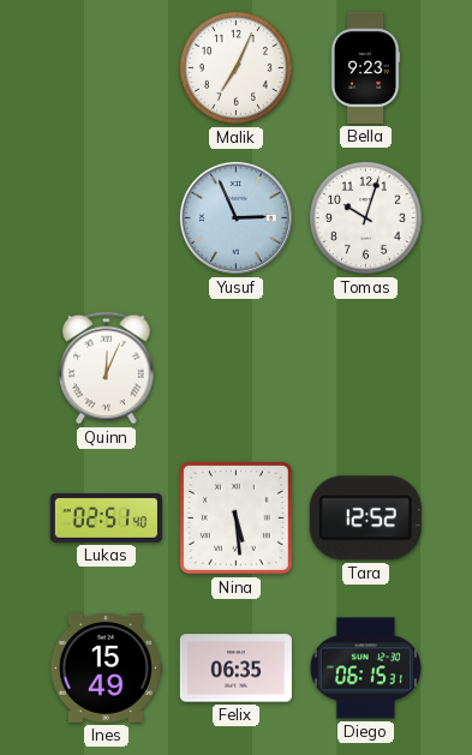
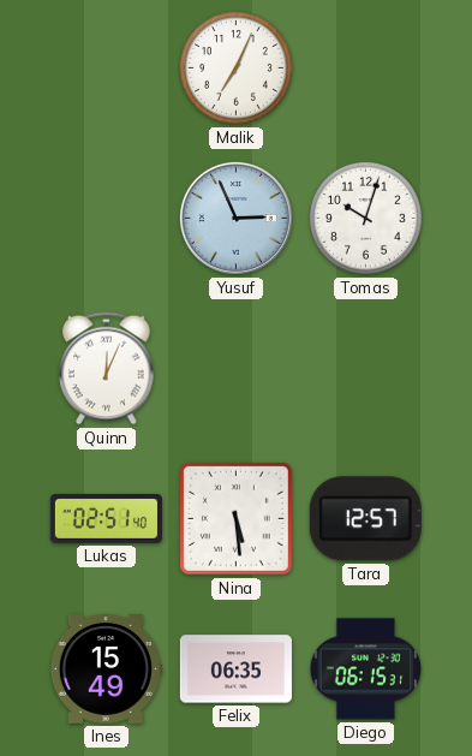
Bella: 9:23 -> none (365, 67)
Tara: 12:52 -> 12:57 (365, 519)
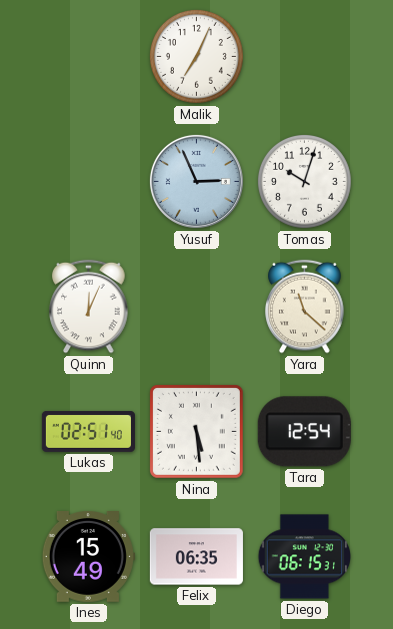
Yara: none -> 11:22 (305, 307)
Tara: 12:57 -> 12:54 (304, 432)
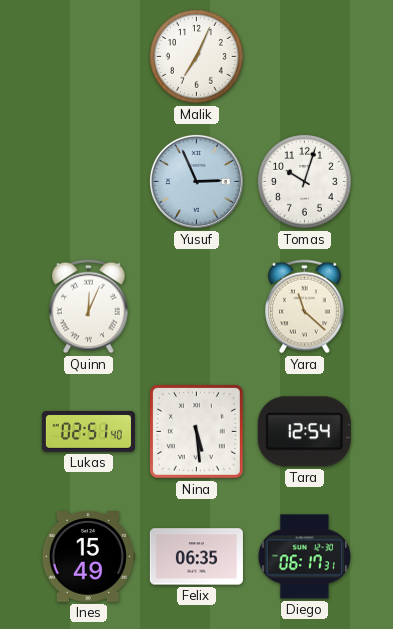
Diego: 06:15 -> 06:17 (304, 557)
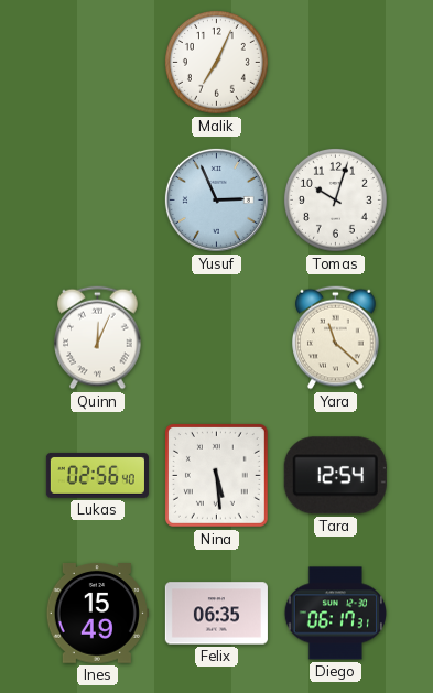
Lukas: 02:51 -> 02:56 (97, 475)
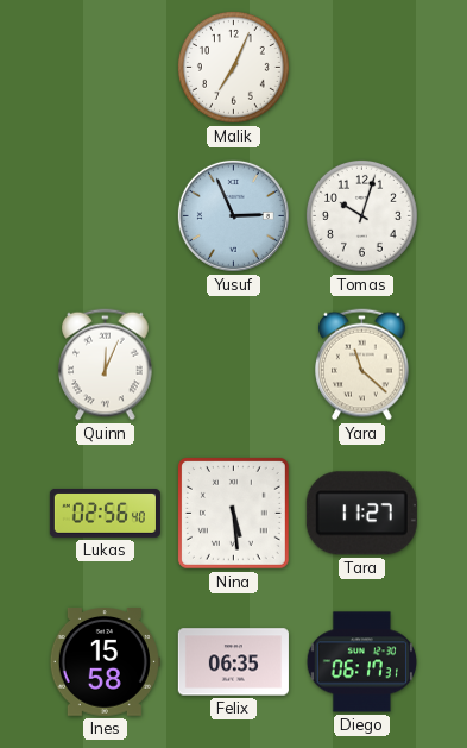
Tara: 12:54 -> 11:27 (361, 514)
Ines: 15:49 -> 15:58 (105, 662)
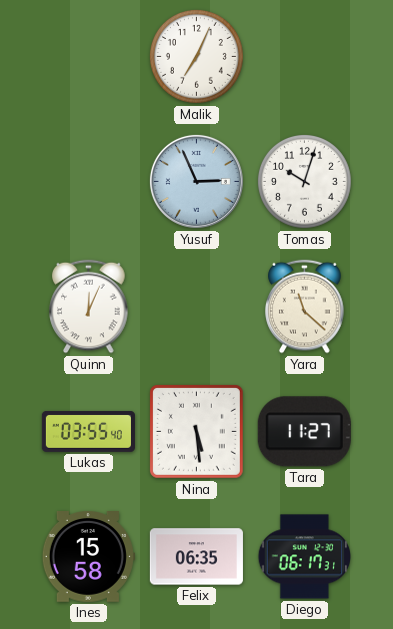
Lukas: 02:56 -> 03:55 (88, 431)
